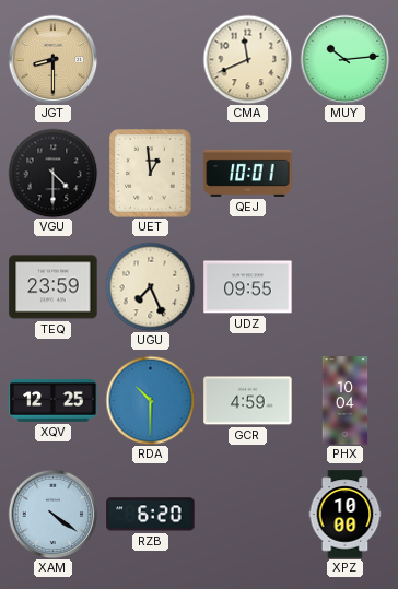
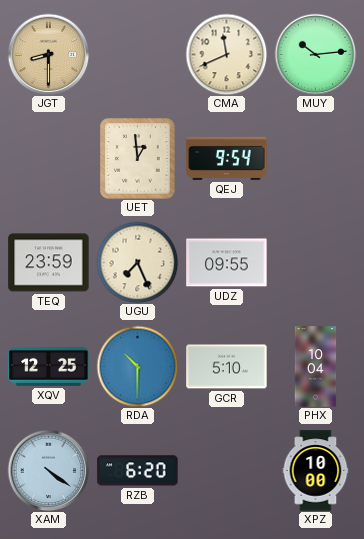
VGU: 4:30 -> none (52, 173)
QEJ: 10:01 -> 9:54 (227, 158)
GCR: 4:59 -> 5:10 (227, 367)
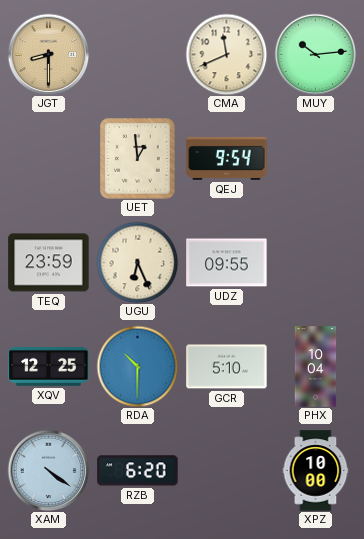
UGU: 7:26 -> 6:26 (137, 262)
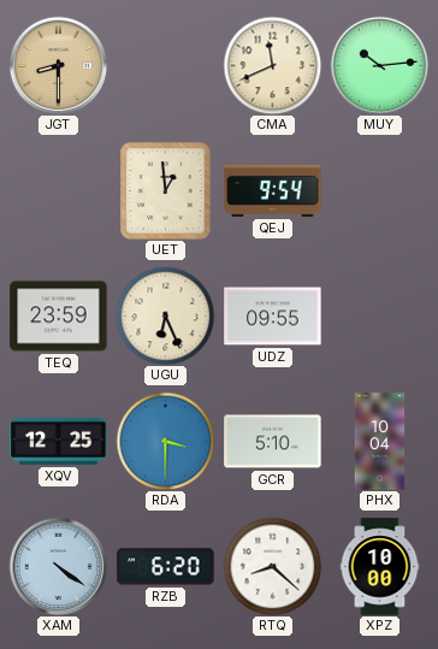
RDA: 10:30 -> 3:30 (165, 441)
RTQ: none -> 8:22 (272, 566)
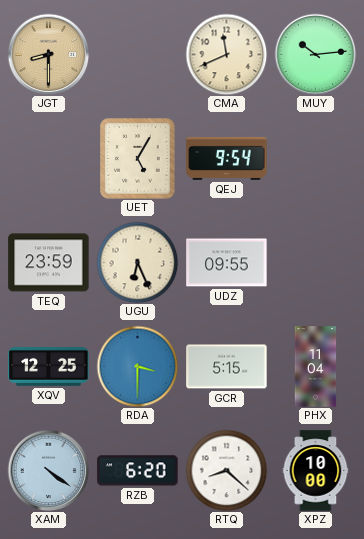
UET: 12:59 -> 5:05 (138, 159)
GCR: 5:10 -> 5:15 (227, 367)
PHX: 10:04 -> 11:04 (316, 367)
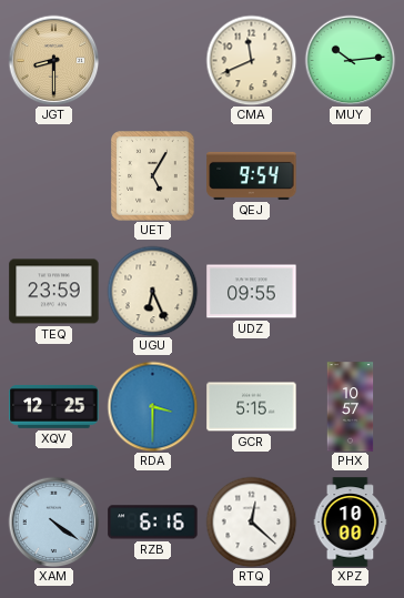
PHX: 11:04 -> 10:57 (351, 407)
RZB: 6:20 -> 6:16 (153, 523)
RTQ: 8:22 -> 12:22 (251, 521)
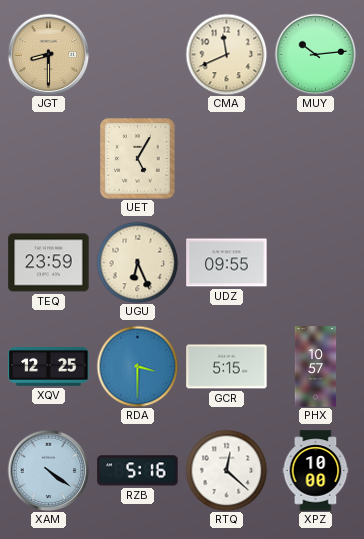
QEJ: 9:54 -> none (252, 175)
RZB: 6:16 -> 5:16 (138, 471)
